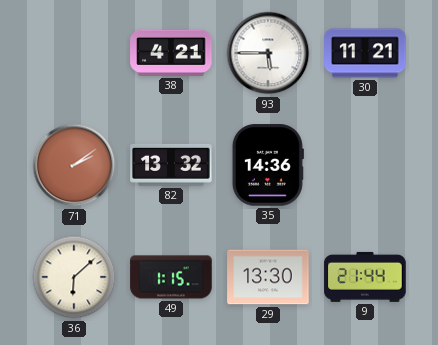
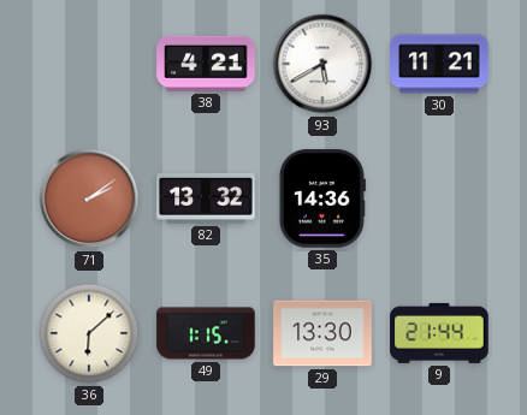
93: 5:45 -> 5:40 (322, 64)
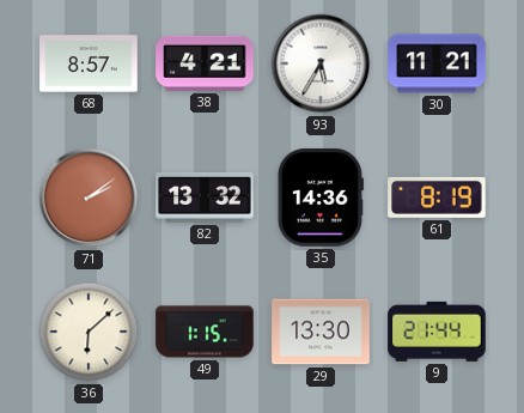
68: none -> 8:57 (89, 63)
93: 5:40 -> 5:35 (321, 63)
61: none -> 8:19 (437, 198)
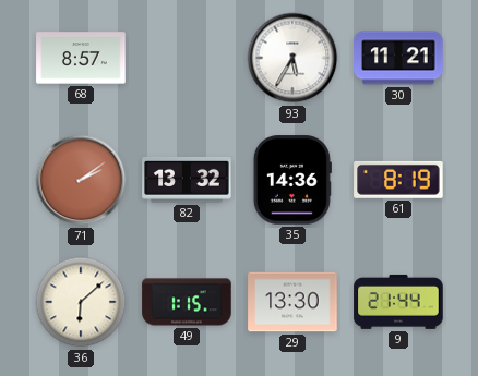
38: 4:21 -> none (205, 63)
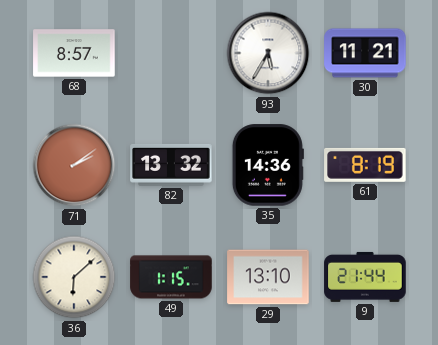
29: 13:30 -> 13:10 (268, 277)
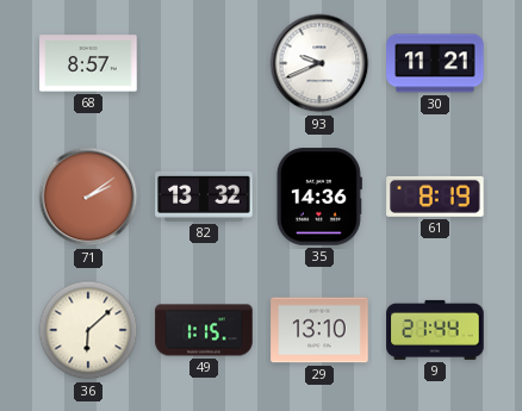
93: 5:35 -> 9:41 (319, 63)
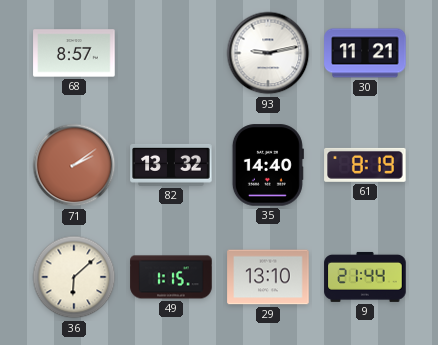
93: 9:41 -> 9:13 (268, 53)
35: 14:36 -> 14:40 (268, 165)
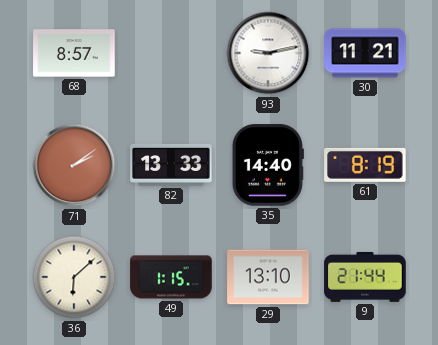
82: 13:32 -> 13:33 (171, 165)
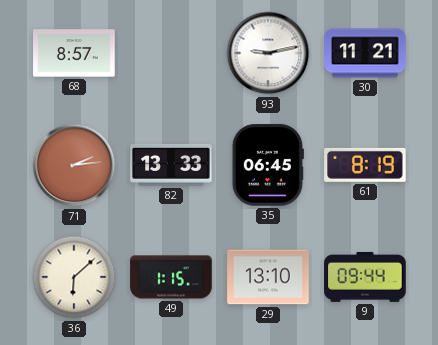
71: 2:09 -> 2:14 (74, 165)
35: 14:40 -> 06:45 (268, 165)
9: 21:44 -> 09:44 (365, 277)
